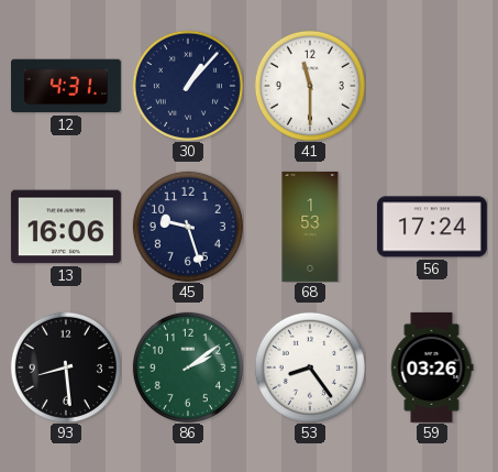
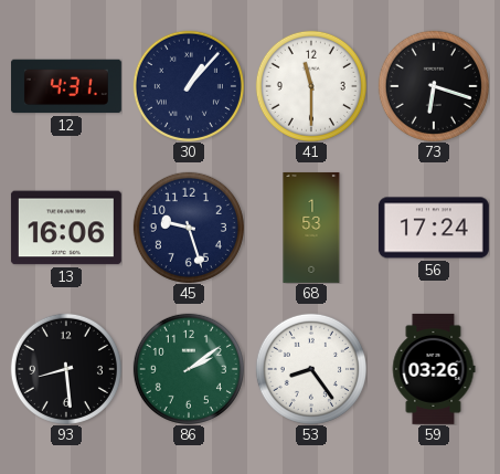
73: none -> 6:18 (434, 86)
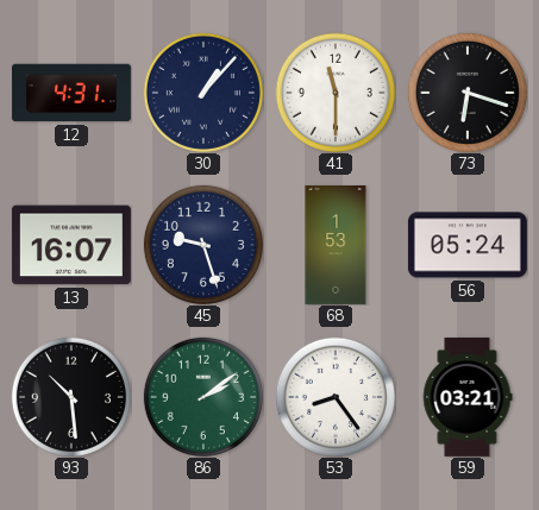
13: 16:06 -> 16:07 (71, 245)
56: 17:24 -> 05:24 (468, 245)
93: 8:29 -> 10:29 (71, 397)
59: 03:26 -> 03:21 (468, 397)
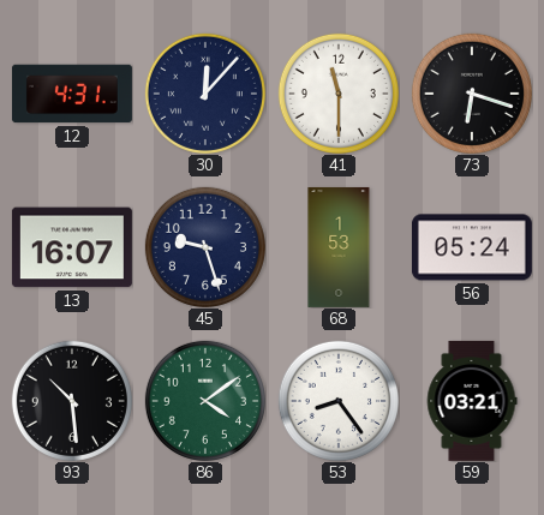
30: 1:07 -> 12:07 (205, 94)
86: 2:09 -> 4:09 (205, 401)
